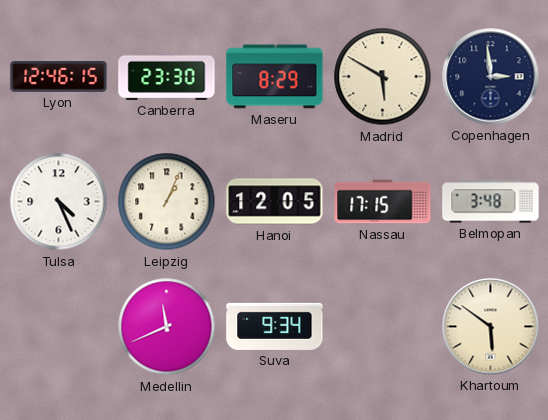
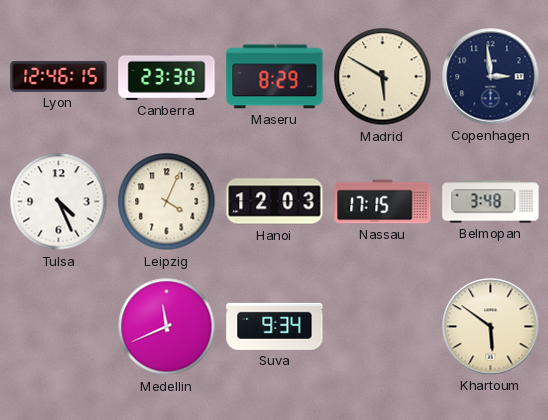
Leipzig: 1:04 -> 4:04 (167, 202)
Hanoi: 12:05 -> 12:03 (275, 202)
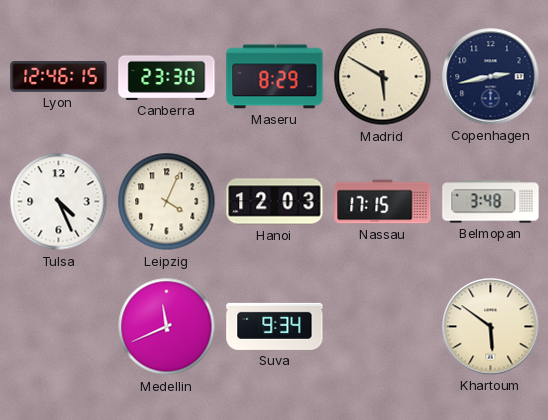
Copenhagen: 2:59 -> 2:43 (491, 77)
